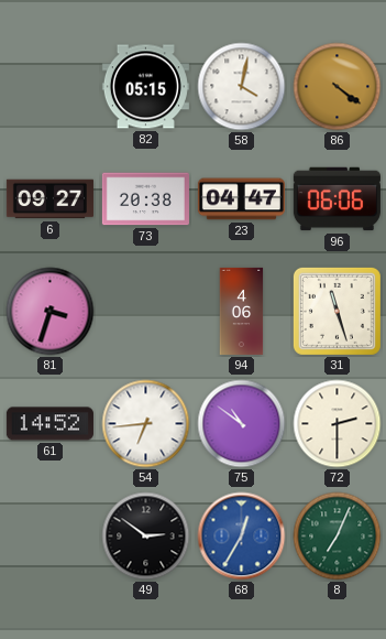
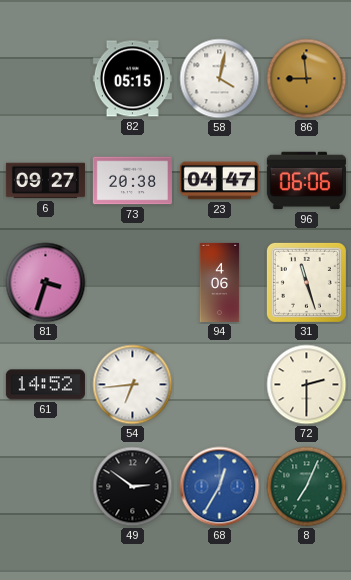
86: 4:21 -> 8:59 (307, 79)
75: 10:51 -> none (242, 424)
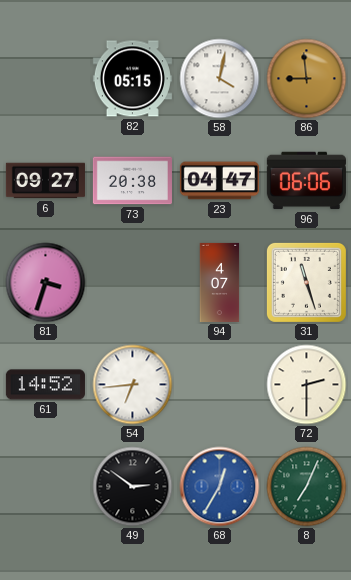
94: 4:06 -> 4:07 (220, 282)
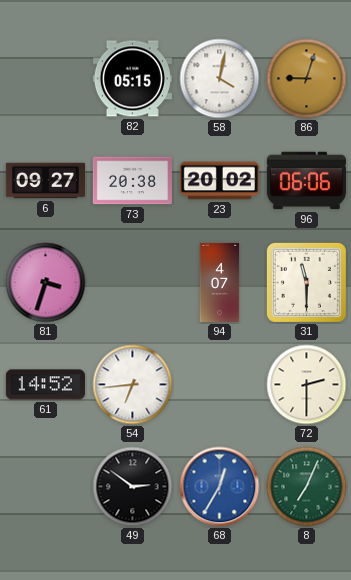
86: 8:59 -> 9:03 (307, 79)
23: 04:47 -> 20:02 (219, 181)
31: 11:27 -> 11:30 (306, 282)
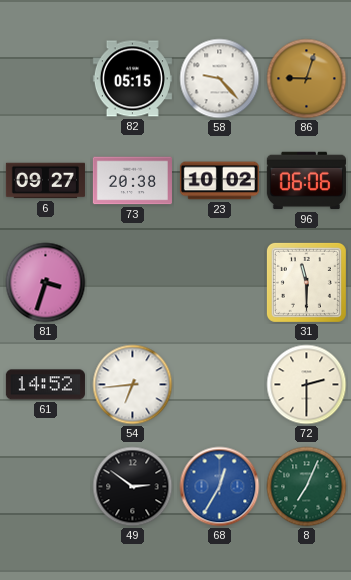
58: 4:02 -> 9:23 (220, 79)
23: 20:02 -> 10:02 (219, 181)
94: 4:07 -> none (220, 282)
